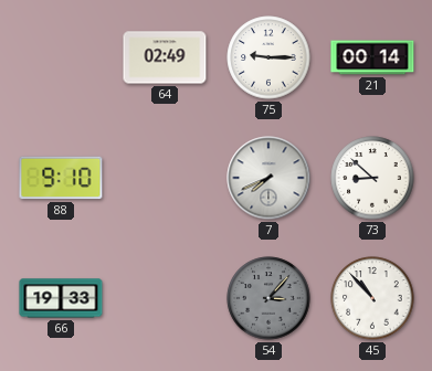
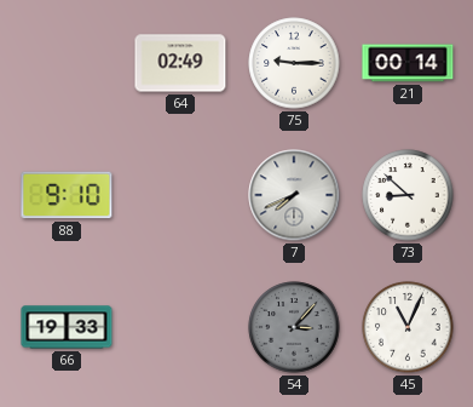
45: 10:53 -> 11:04 (408, 327)
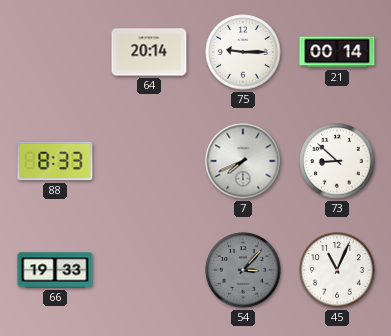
64: 02:49 -> 20:14 (149, 52)
88: 9:10 -> 8:33 (55, 161)
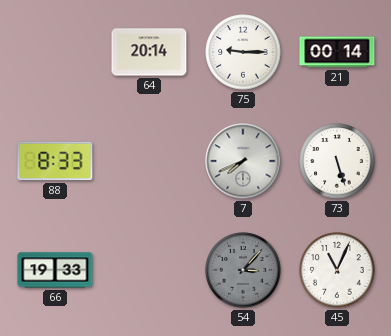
73: 8:52 -> 5:27 (337, 161)
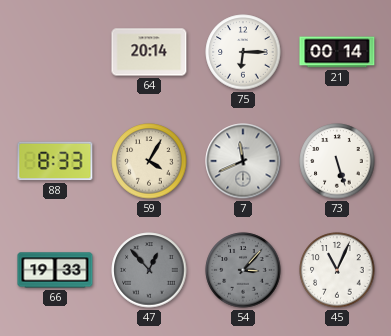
75: 9:15 -> 6:15 (243, 52)
59: none -> 4:05 (149, 161)
7: 7:41 -> 11:41 (243, 161)
47: none -> 12:53 (149, 270)
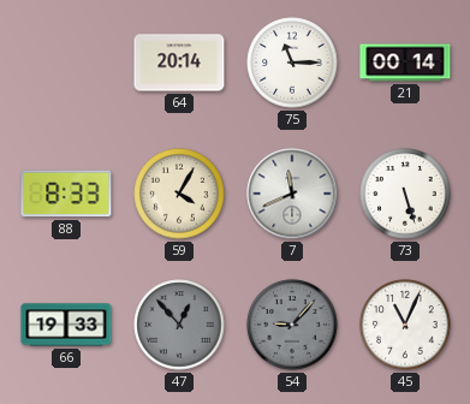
75: 6:15 -> 11:15 (292, 63)
54: 3:07 -> 9:07 (292, 325)
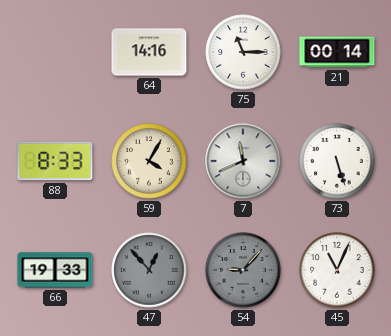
64: 20:14 -> 14:16 (149, 52)
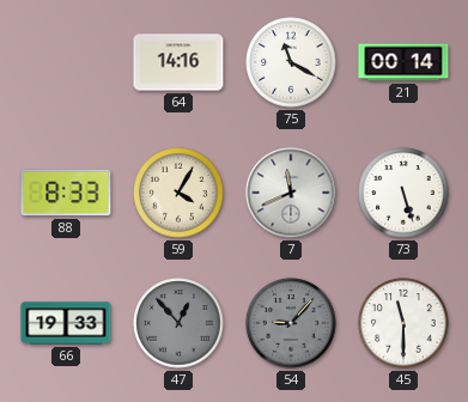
75: 11:15 -> 11:20 (291, 62)
45: 11:04 -> 11:30 (403, 323)
